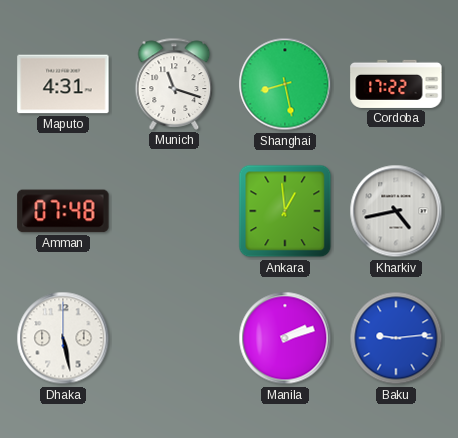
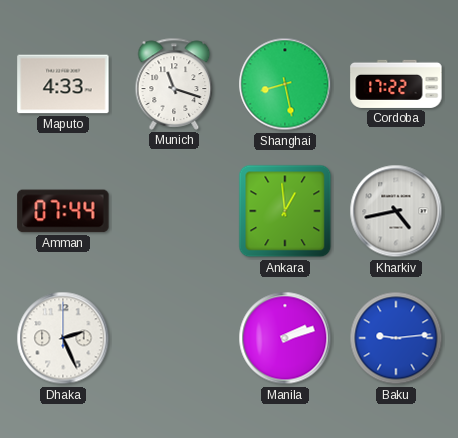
Maputo: 4:31 -> 4:33 (63, 84)
Amman: 07:48 -> 07:44 (63, 211)
Dhaka: 5:28 -> 2:26 (63, 338)
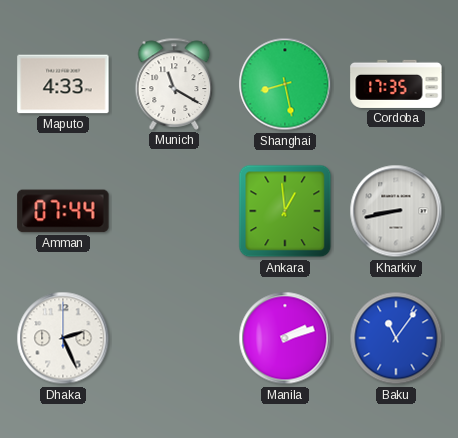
Munich: 11:18 -> 11:20 (174, 84)
Cordoba: 17:22 -> 17:35 (396, 84)
Kharkiv: 4:43 -> 8:43 (396, 211)
Baku: 9:14 -> 11:06 (396, 338)
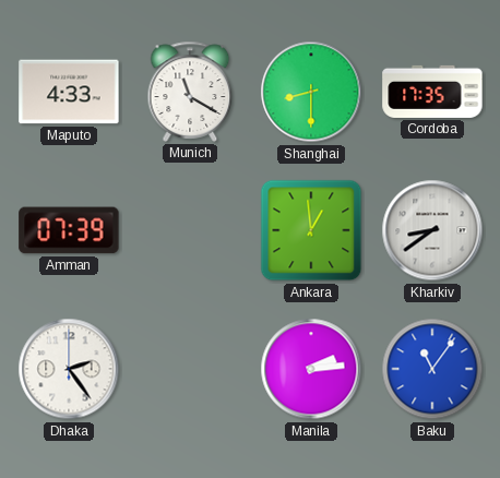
Shanghai: 8:28 -> 8:30 (311, 92)
Amman: 07:44 -> 07:39 (69, 230)
Kharkiv: 8:43 -> 8:39 (432, 230)
Dhaka: 2:26 -> 2:24 (69, 369)
Manila: 2:12 -> 2:14 (311, 369)
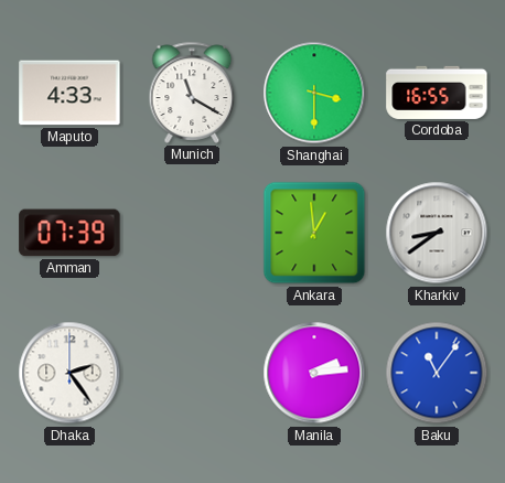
Shanghai: 8:30 -> 3:30 (314, 93)
Cordoba: 17:35 -> 16:55 (437, 93)
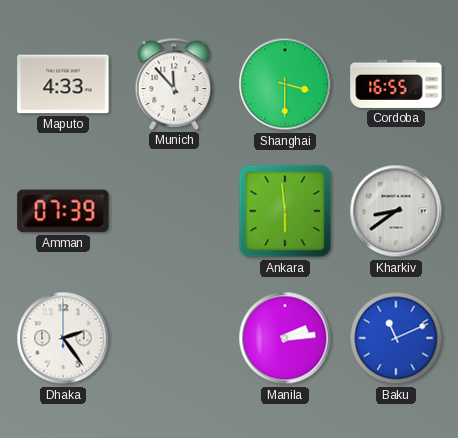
Munich: 11:20 -> 11:53 (174, 84)
Ankara: 12:59 -> 5:59 (285, 211)
Baku: 11:06 -> 11:11 (396, 338)
